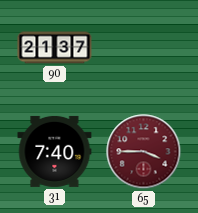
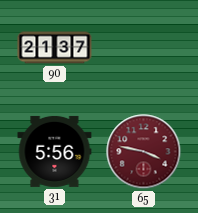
31: 7:40 -> 5:56 (55, 151)
65: 3:45 -> 3:47 (144, 152)
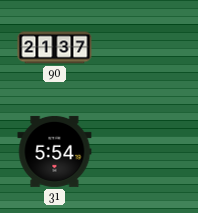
31: 5:56 -> 5:54 (55, 151)
65: 3:47 -> none (144, 152)
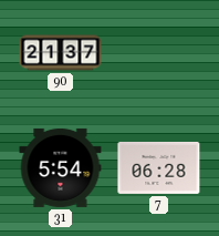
7: none -> 06:28 (159, 167)
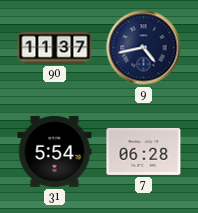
90: 21:37 -> 11:37 (55, 48)
9: none -> 4:43 (144, 48)
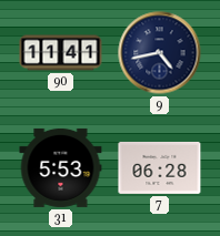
90: 11:37 -> 11:41 (61, 53)
31: 5:54 -> 5:53 (61, 167)
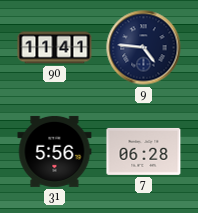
9: 4:43 -> 4:46 (144, 48)
31: 5:53 -> 5:56 (55, 151)
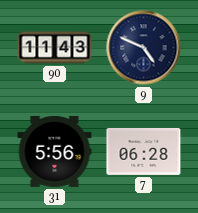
90: 11:41 -> 11:43 (55, 48)
9: 4:46 -> 4:49 (144, 48)
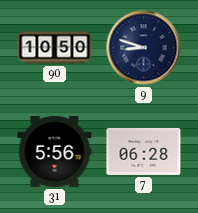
90: 11:43 -> 10:50 (55, 48)
9: 4:49 -> 8:48 (144, 48)
